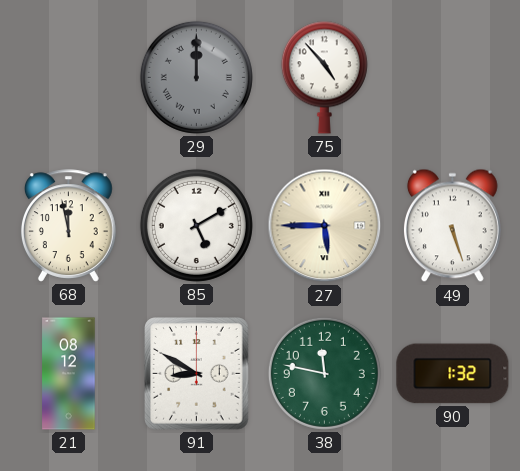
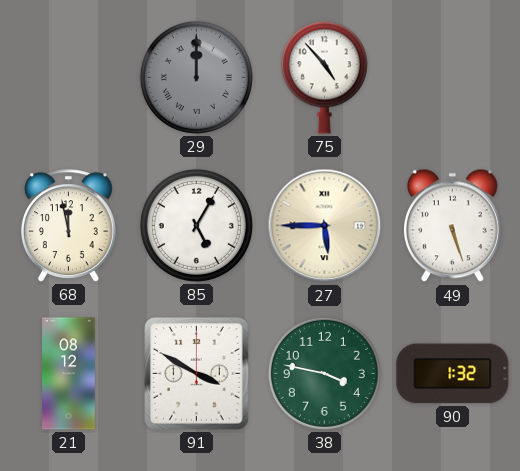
85: 5:10 -> 5:05 (196, 225)
91: 8:50 -> 3:50 (197, 374)
38: 11:47 -> 3:47 (324, 373)
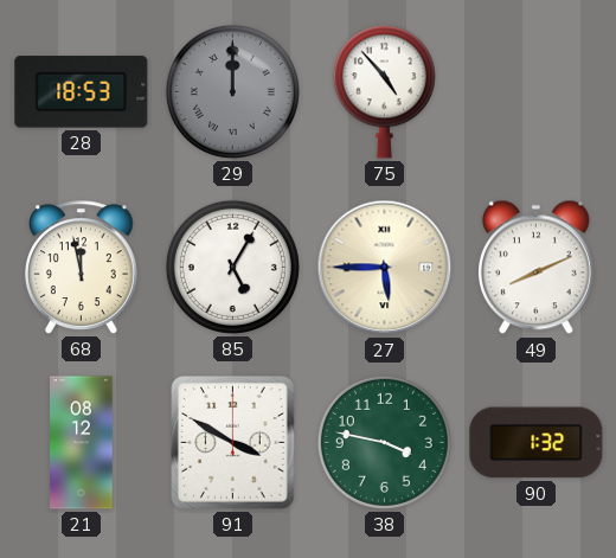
28: none -> 18:53 (82, 92)
49: 5:27 -> 8:11 (535, 268)
